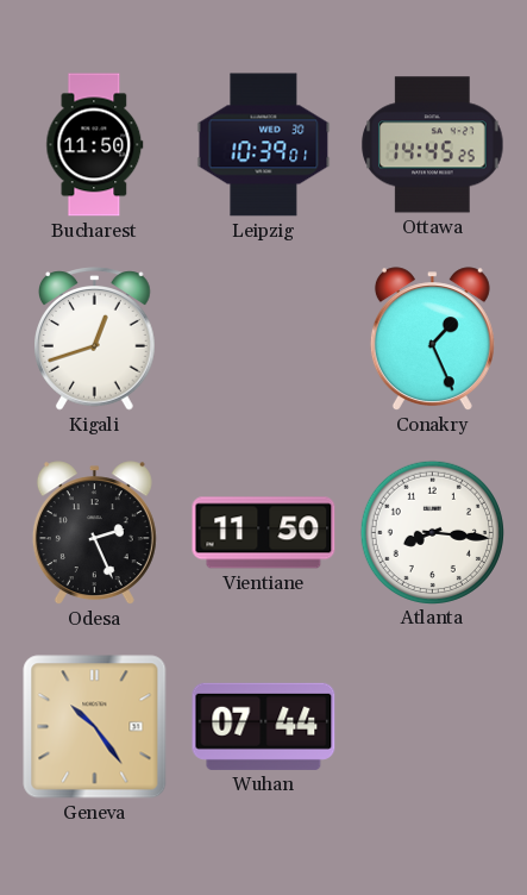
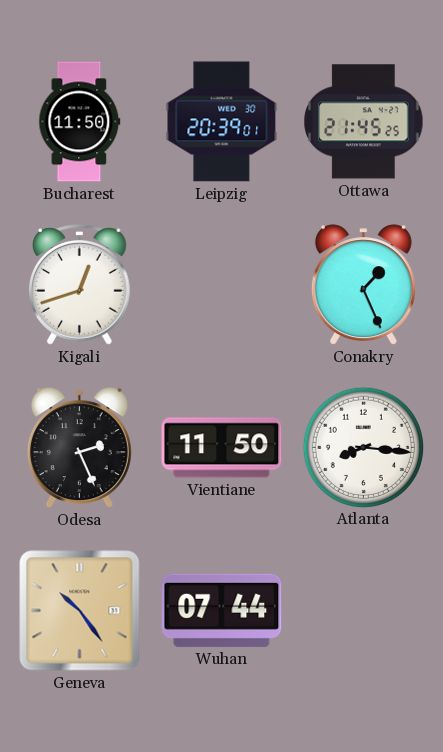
Leipzig: 10:39 -> 20:39 (222, 122)
Ottawa: 14:45 -> 21:45 (364, 122)
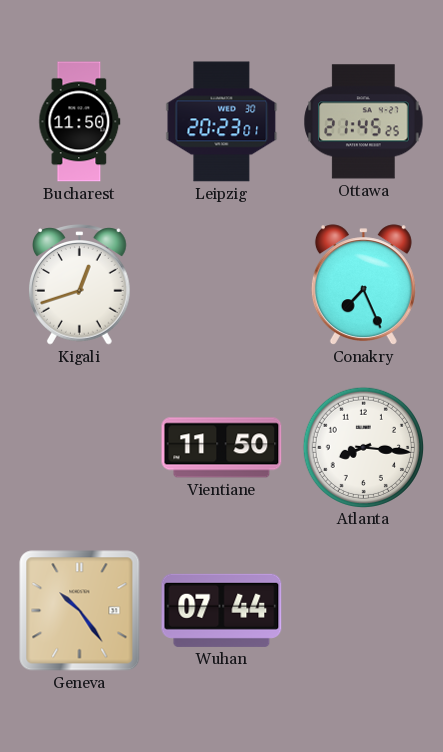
Leipzig: 20:39 -> 20:23 (222, 122)
Conakry: 1:26 -> 7:26 (363, 285)
Odesa: 2:26 -> none (79, 448)
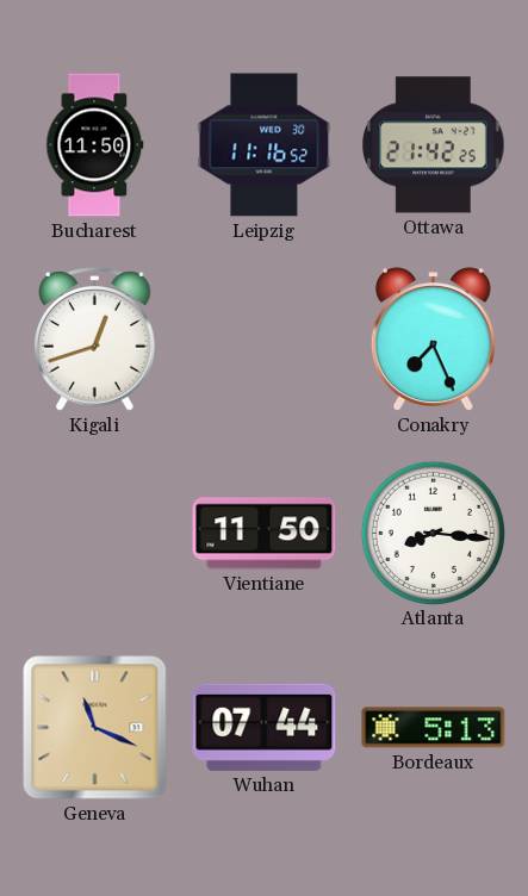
Leipzig: 20:23 -> 11:16 (265, 145)
Ottawa: 21:45 -> 21:42 (434, 145)
Geneva: 10:24 -> 11:19 (95, 728)
Bordeaux: none -> 5:13 (434, 728)
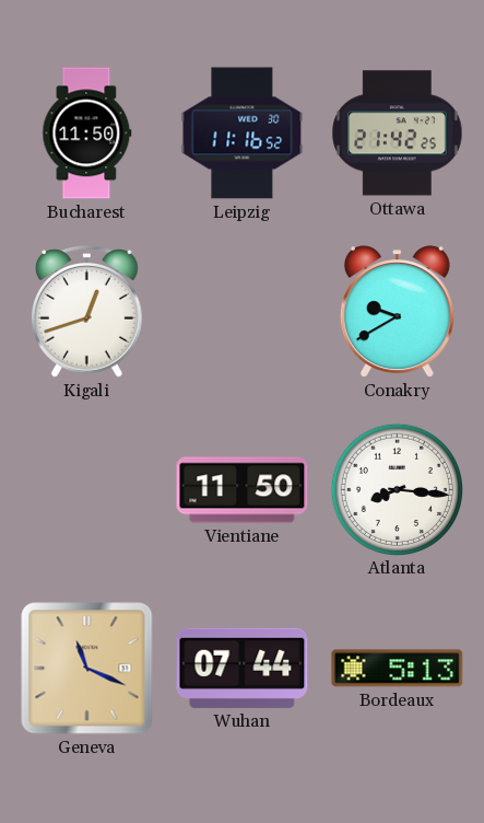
Conakry: 7:26 -> 9:40 (397, 312)
